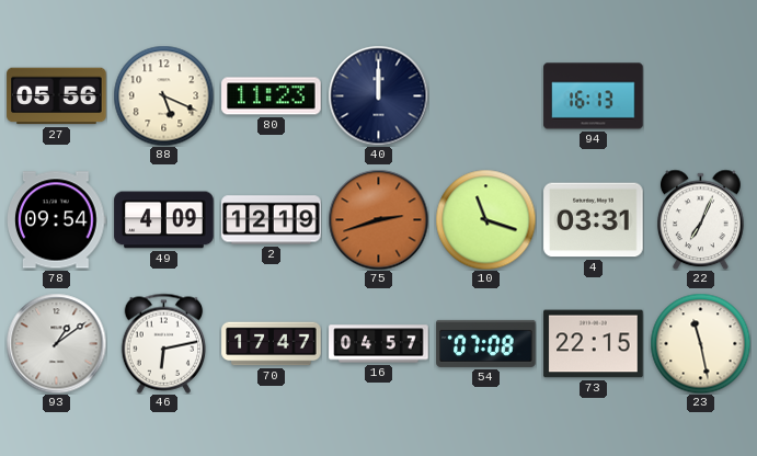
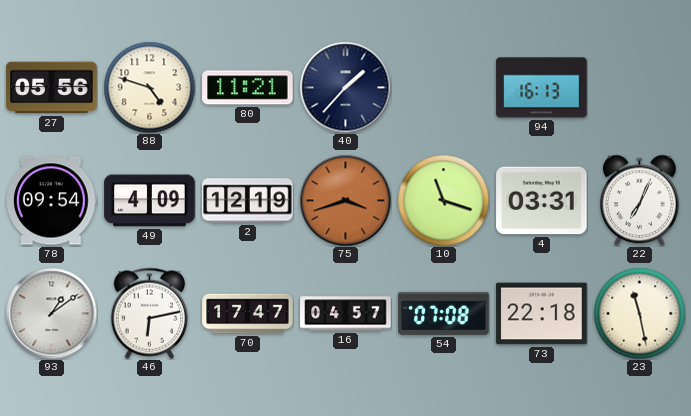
88: 5:19 -> 4:48 (149, 87)
80: 11:23 -> 11:21 (248, 88)
40: 12:00 -> 1:37 (345, 87)
75: 2:42 -> 3:42 (345, 200)
73: 22:15 -> 22:18 (542, 314)
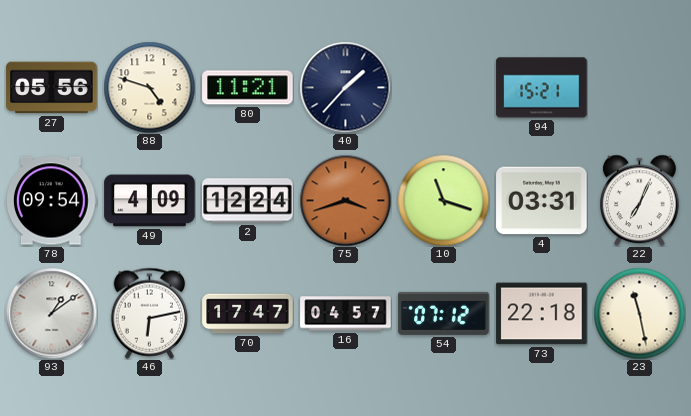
94: 16:13 -> 15:21 (542, 88)
2: 12:19 -> 12:24 (248, 201)
54: 07:08 -> 07:12 (444, 313)
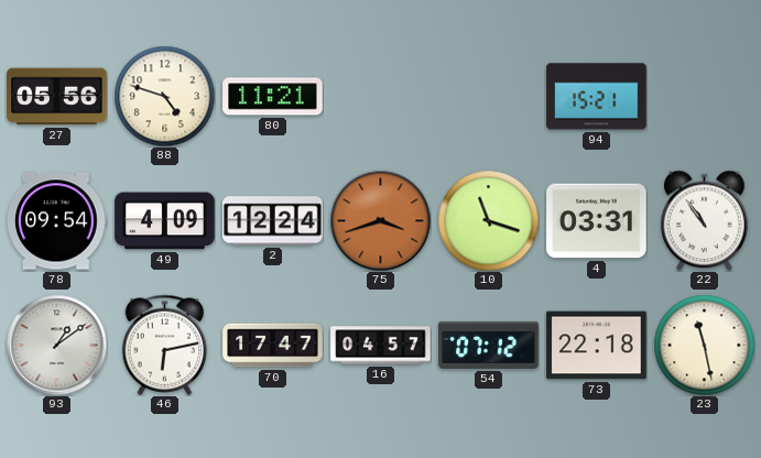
40: 1:37 -> none (345, 87)
22: 7:04 -> 10:54 (705, 220)
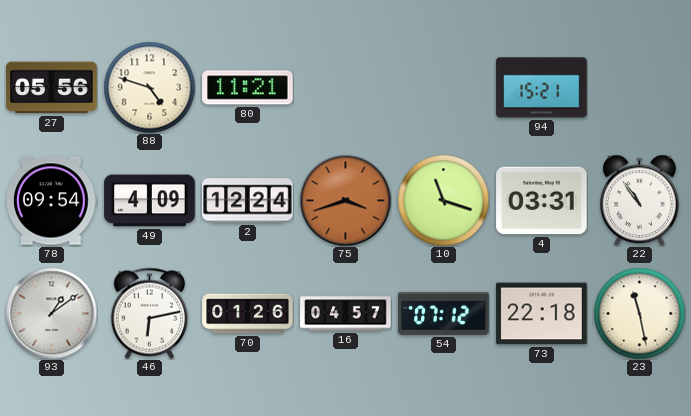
70: 17:47 -> 01:26 (248, 314)
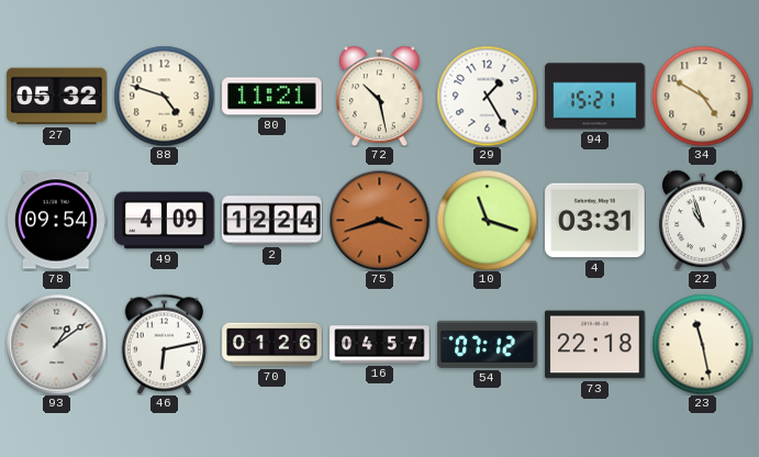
27: 05:56 -> 05:32 (57, 97)
72: none -> 10:28 (380, 96)
29: none -> 1:25 (487, 96)
34: none -> 4:50 (702, 96)
22: 10:54 -> 10:57 (703, 220)
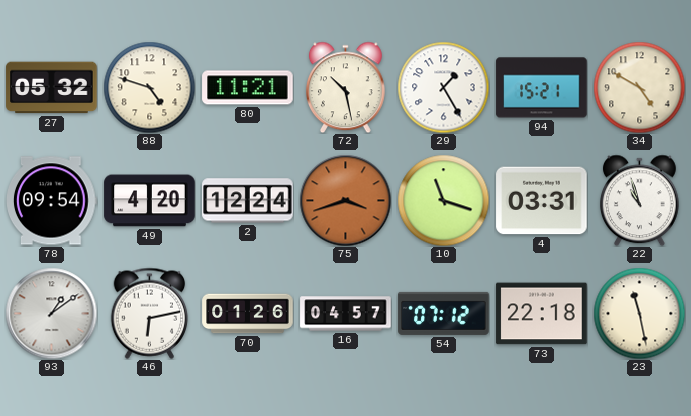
49: 4:09 -> 4:20 (150, 201)
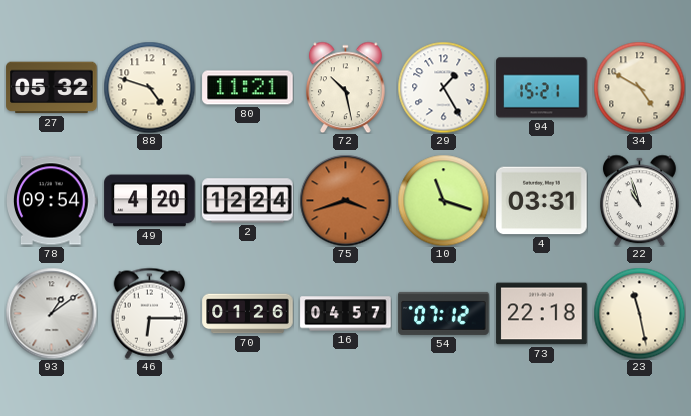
46: 6:13 -> 6:15 (150, 313)
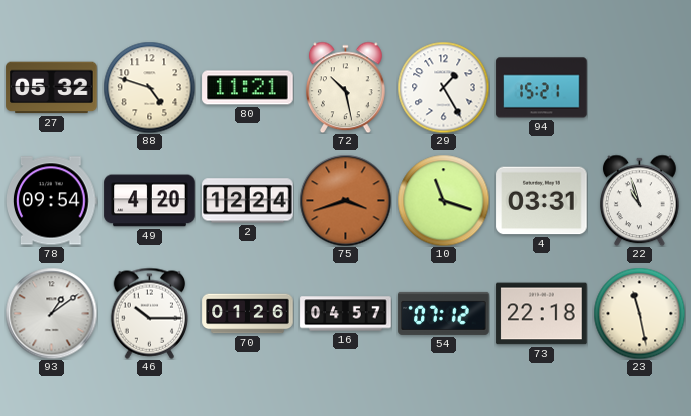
34: 4:50 -> none (639, 87)
46: 6:15 -> 10:15 (150, 313)
